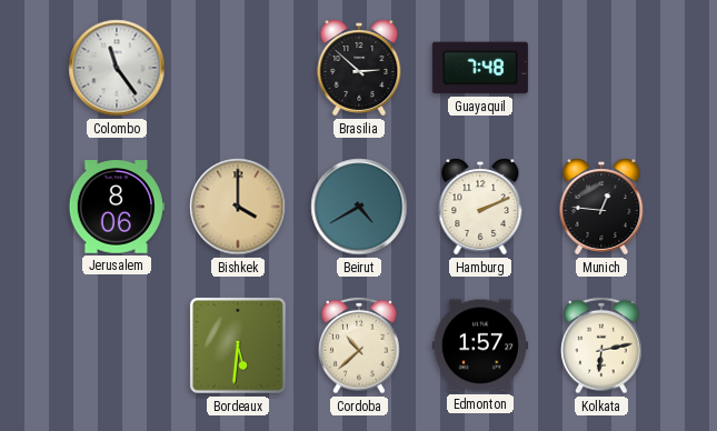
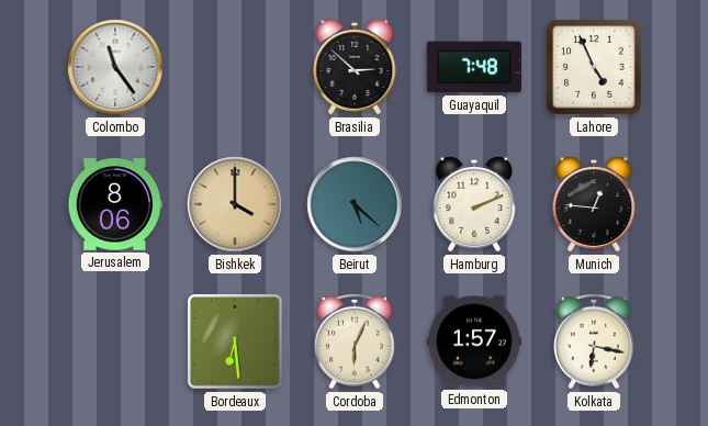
Lahore: none -> 4:56 (594, 67)
Beirut: 4:40 -> 5:22 (355, 204)
Bordeaux: 5:31 -> 6:29 (235, 341)
Cordoba: 10:38 -> 6:04 (356, 341)
Kolkata: 6:13 -> 6:17 (595, 341)
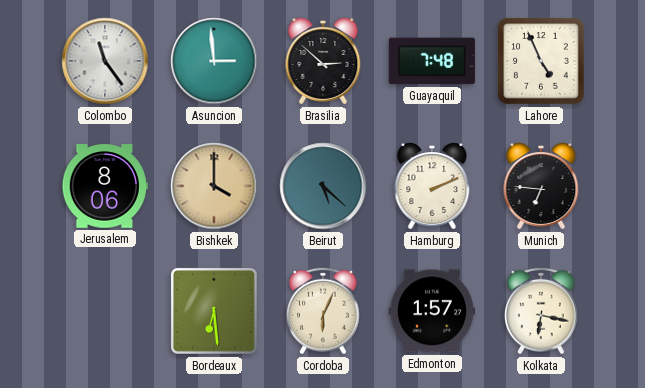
Asuncion: none -> 2:59 (214, 61)
Munich: 12:46 -> 6:46 (541, 186)
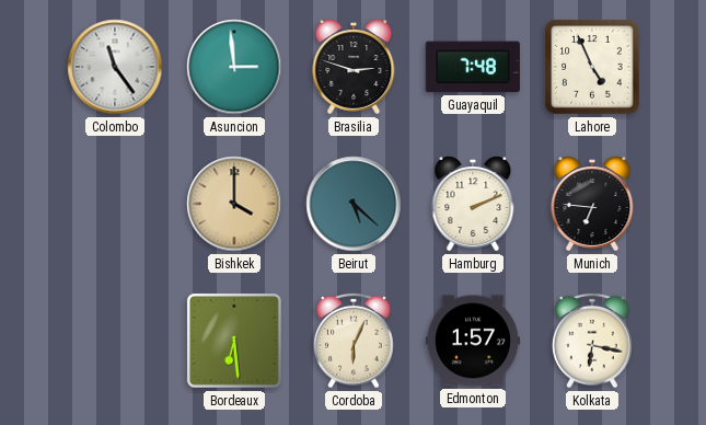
Brasilia: 2:52 -> 2:48 (354, 67)
Jerusalem: 8:06 -> none (105, 186)
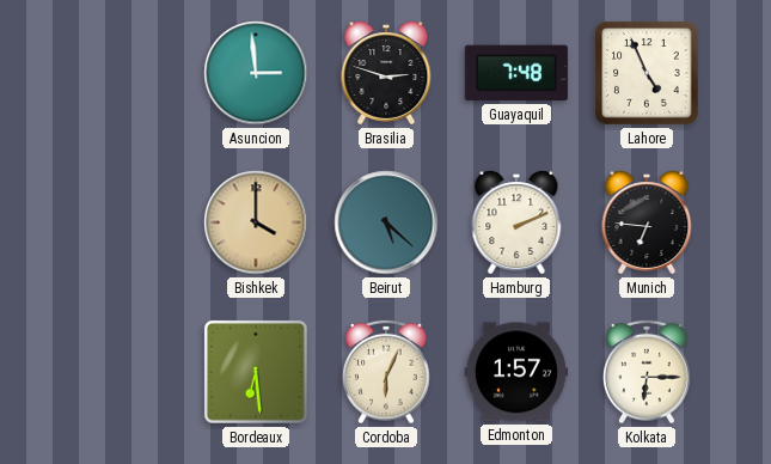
Colombo: 11:24 -> none (115, 67)
Kolkata: 6:17 -> 6:15 (648, 372)
